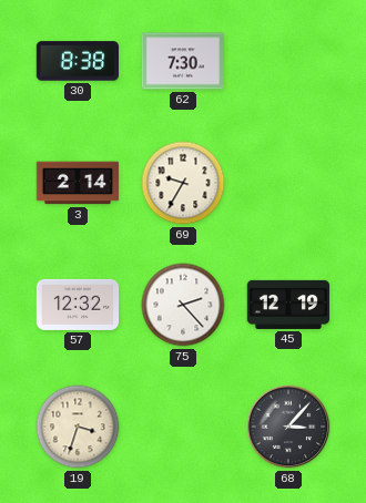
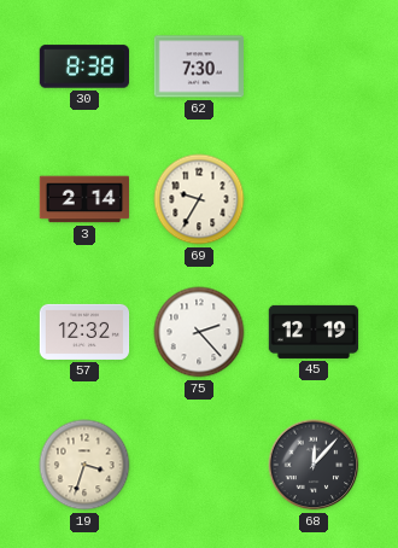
68: 3:07 -> 12:07 (314, 465)
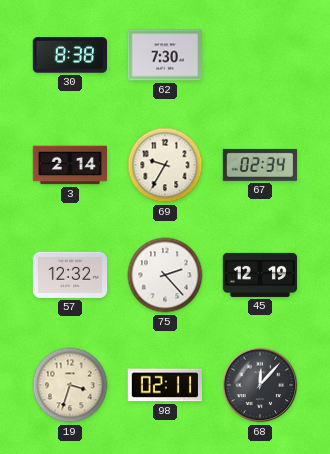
67: none -> 02:34 (260, 165)
98: none -> 02:11 (164, 385)
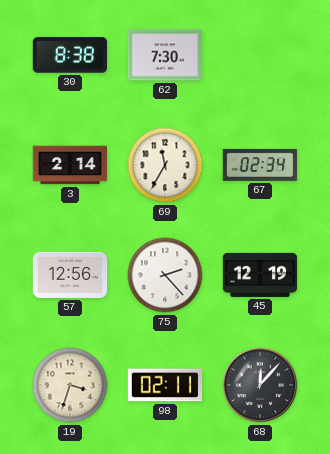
69: 9:35 -> 11:35 (165, 165)
57: 12:32 -> 12:56 (70, 275)
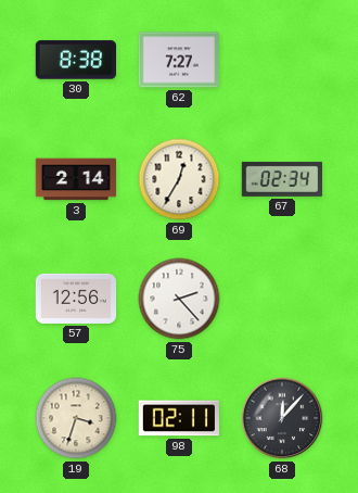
62: 7:30 -> 7:27 (178, 60)
69: 11:35 -> 12:35 (179, 179)
45: 12:19 -> none (260, 275)
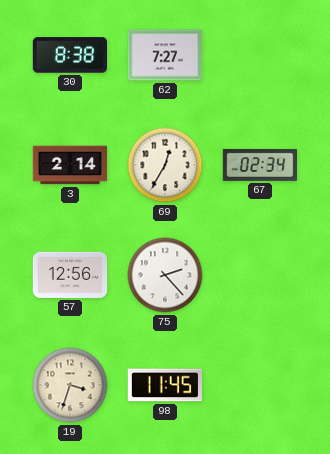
98: 02:11 -> 11:45 (164, 385)
68: 12:07 -> none (282, 418)
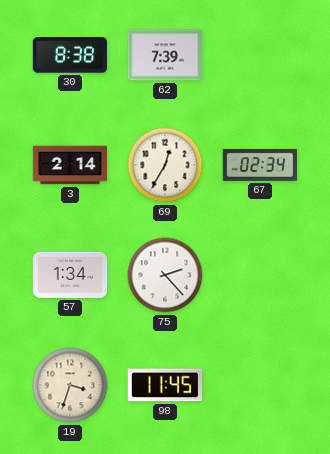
62: 7:27 -> 7:39 (164, 55)
57: 12:56 -> 1:34 (70, 275)
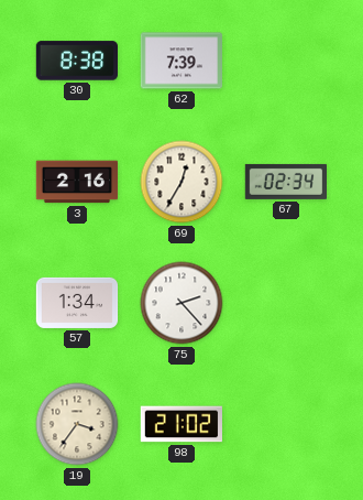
3: 2:14 -> 2:16 (77, 182)
19: 3:33 -> 3:36 (77, 424)
98: 11:45 -> 21:02 (180, 424)
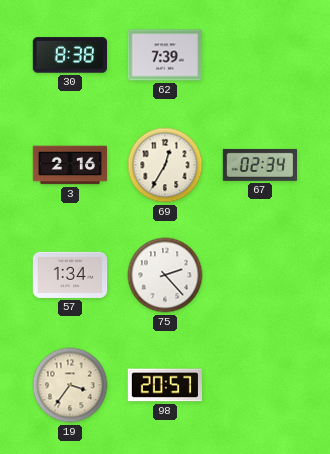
98: 21:02 -> 20:57 (164, 385)
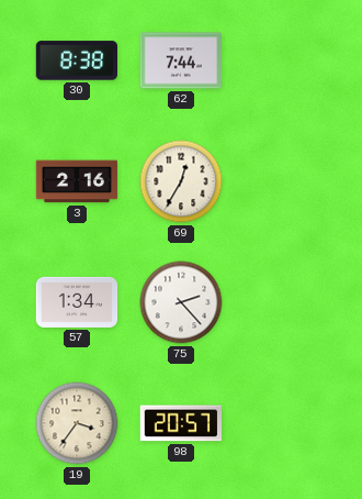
62: 7:39 -> 7:44 (180, 60)
67: 02:34 -> none (260, 165)
